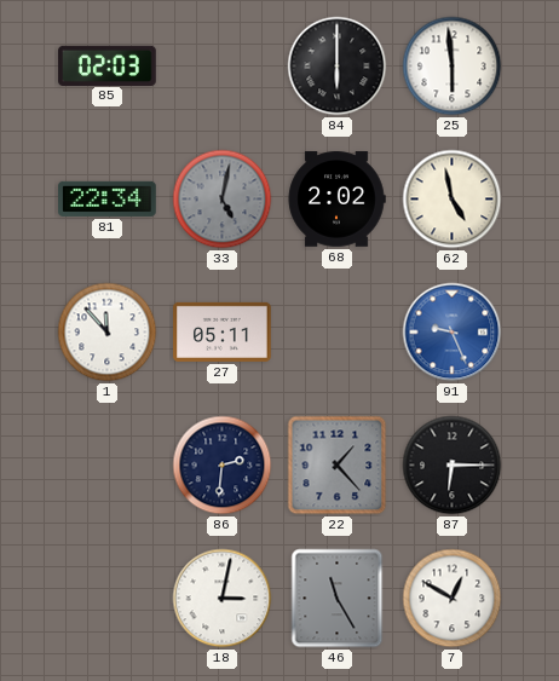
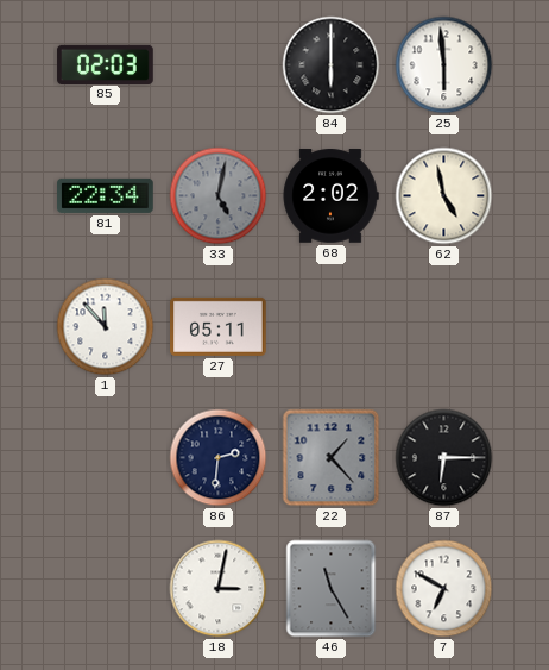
91: 9:26 -> none (453, 333)
7: 12:50 -> 6:50 (444, 589)
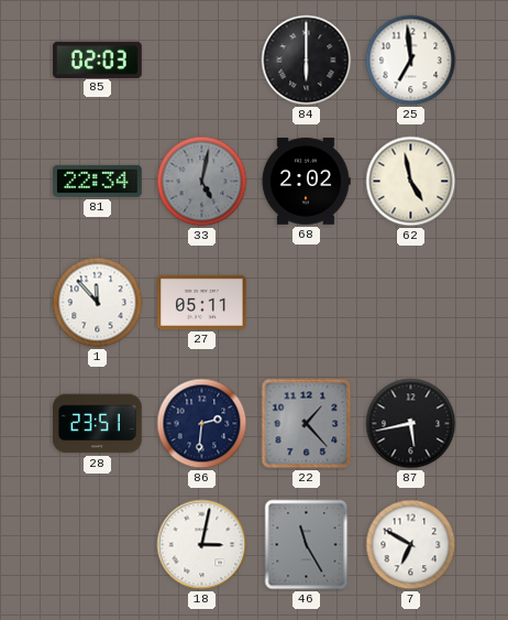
25: 5:59 -> 6:59 (411, 61)
28: none -> 23:51 (98, 424)
87: 6:15 -> 5:43 (411, 424)
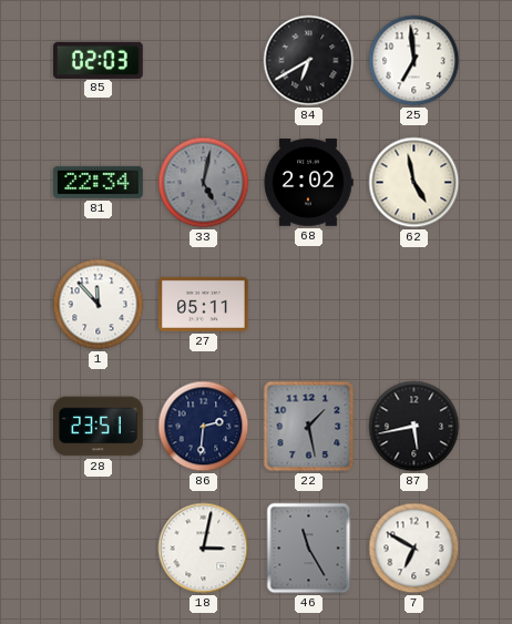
84: 6:00 -> 6:40 (309, 61)
22: 1:23 -> 1:28 (309, 427)
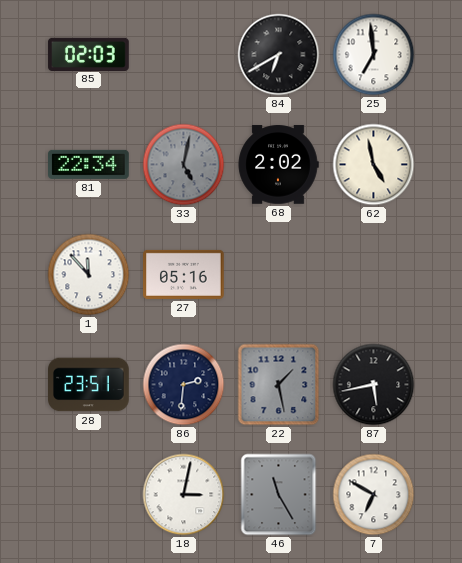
27: 05:11 -> 05:16 (184, 274)
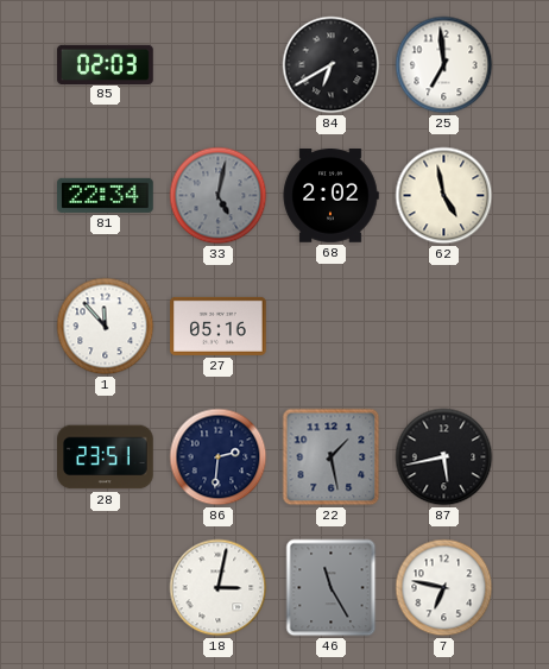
7: 6:50 -> 6:47 (444, 588)
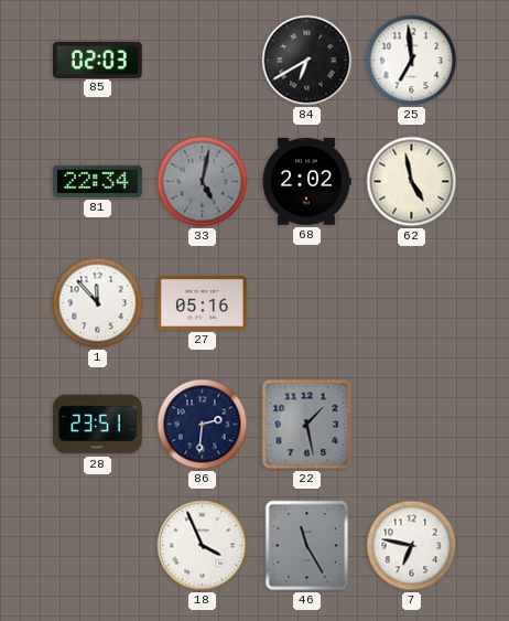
87: 5:43 -> none (444, 457)
18: 3:02 -> 3:56 (203, 546)
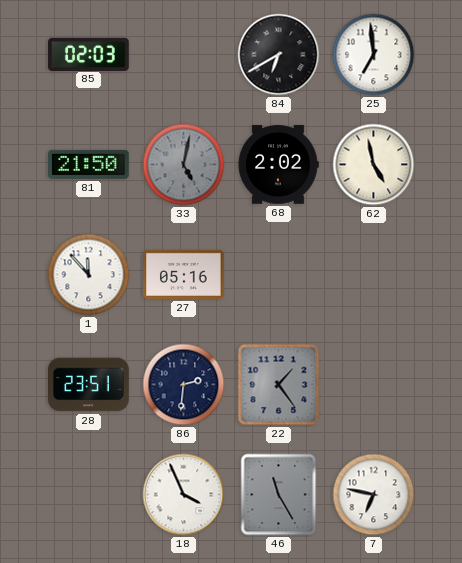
81: 22:34 -> 21:50 (89, 164)
22: 1:28 -> 1:24 (279, 385)
